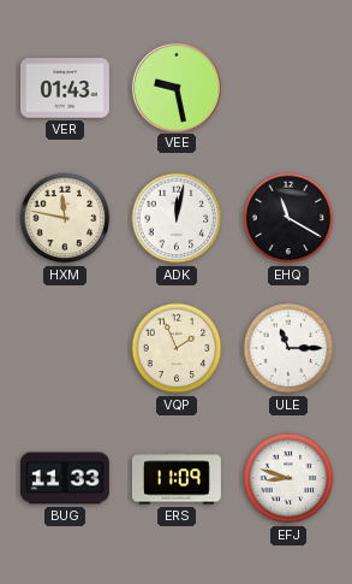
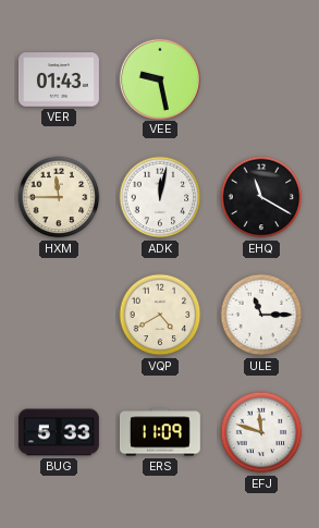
HXM: 11:47 -> 11:45 (59, 197)
VQP: 1:56 -> 4:40 (160, 315)
BUG: 11:33 -> 5:33 (59, 432)
EFJ: 8:48 -> 11:48 (261, 432)
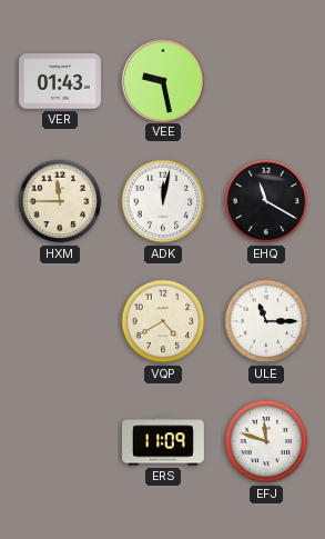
BUG: 5:33 -> none (59, 432)
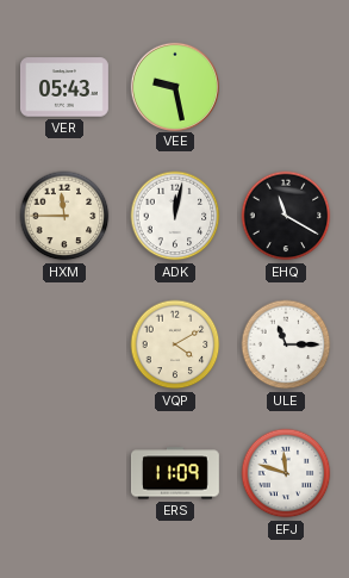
VER: 01:43 -> 05:43 (64, 87)
VQP: 4:40 -> 4:10 (175, 344)
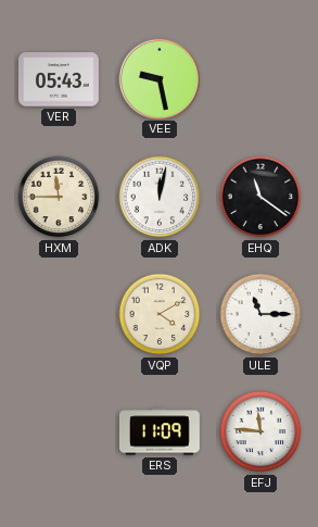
EHQ: 11:20 -> 11:21 (260, 197)
EFJ: 11:48 -> 11:46 (260, 431)
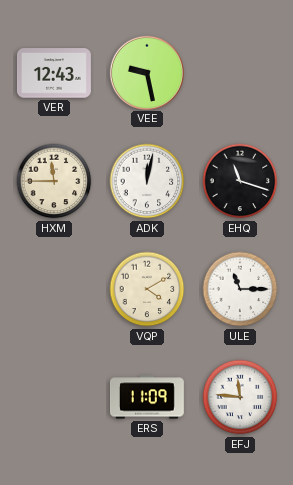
VER: 05:43 -> 12:43 (54, 73)
EHQ: 11:21 -> 11:18 (240, 181)
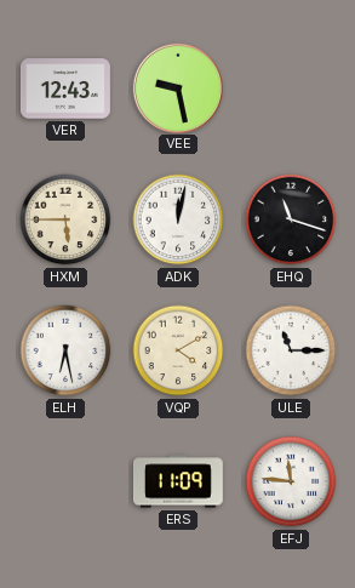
HXM: 11:45 -> 5:45 (65, 219)
ELH: none -> 6:28 (65, 350)
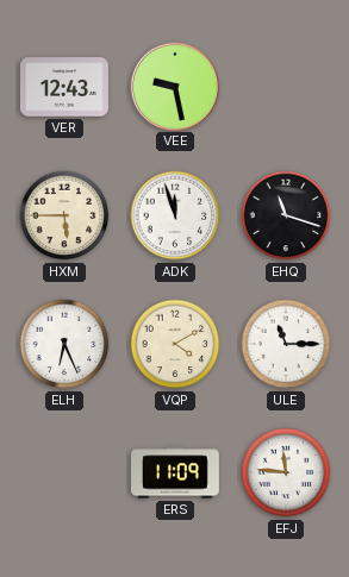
ADK: 12:02 -> 11:57 (175, 215)
ELH: 6:28 -> 6:26 (64, 344)
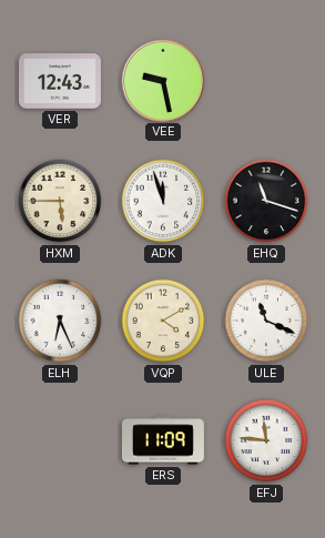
ULE: 11:15 -> 11:19 (266, 321)
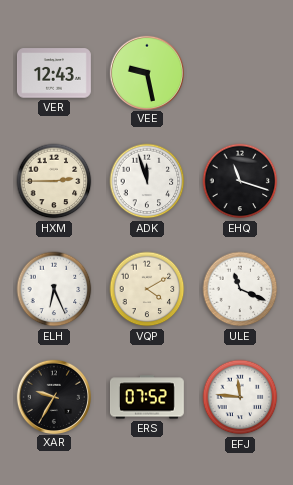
HXM: 5:45 -> 2:45 (54, 181)
XAR: none -> 9:35 (53, 396)
ERS: 11:09 -> 07:52 (147, 397)
